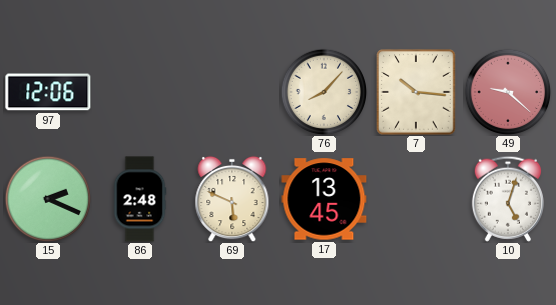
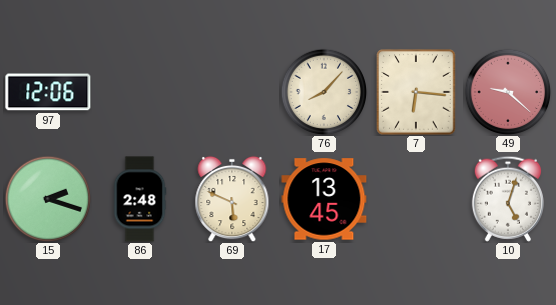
7: 10:16 -> 6:16 (416, 92)
15: 2:19 -> 2:18 (48, 199)
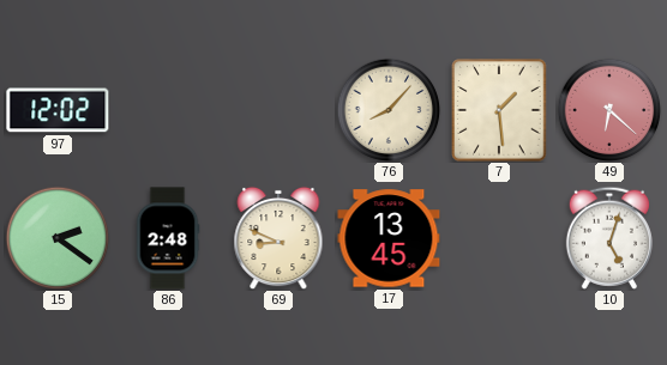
97: 12:06 -> 12:02 (58, 110)
7: 6:16 -> 1:29 (499, 110)
49: 9:22 -> 6:22 (609, 110)
15: 2:18 -> 2:21 (58, 238)
69: 5:49 -> 8:49 (278, 238)
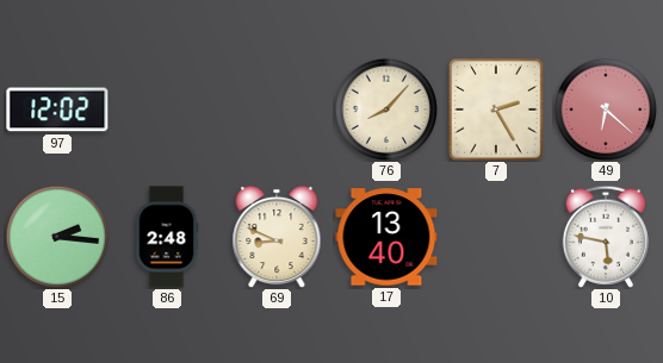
7: 1:29 -> 2:25 (496, 109)
15: 2:21 -> 2:16 (57, 237)
17: 13:45 -> 13:40 (386, 237)
10: 5:03 -> 5:47 (606, 237)
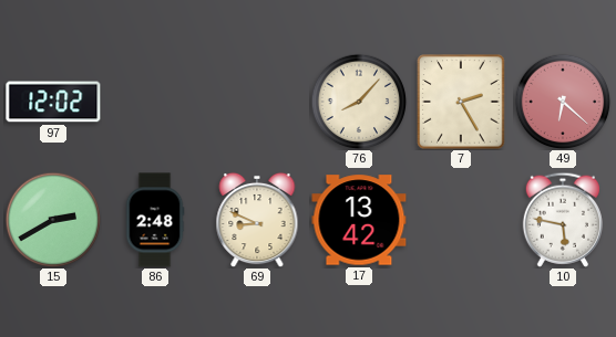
15: 2:16 -> 2:40 (53, 220)
17: 13:40 -> 13:42 (359, 220)
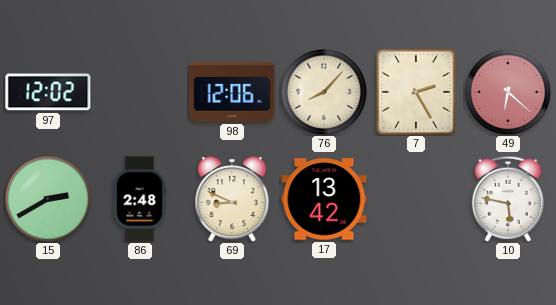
98: none -> 12:06 (232, 92)
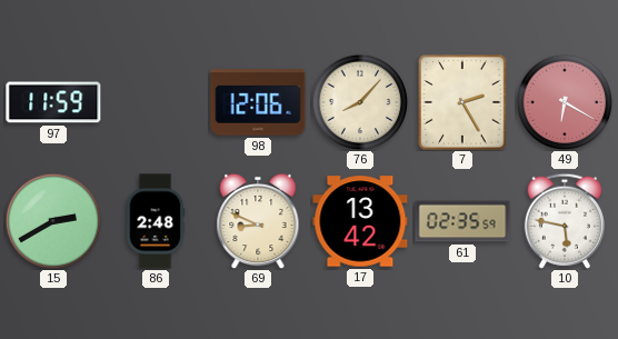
97: 12:02 -> 11:59 (53, 102)
49: 6:22 -> 6:20 (565, 102)
61: none -> 02:35 (462, 221)
